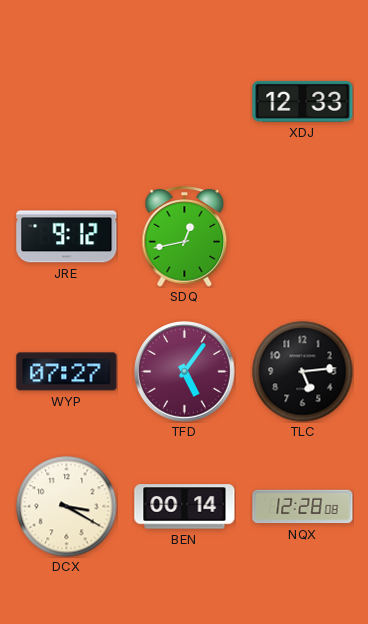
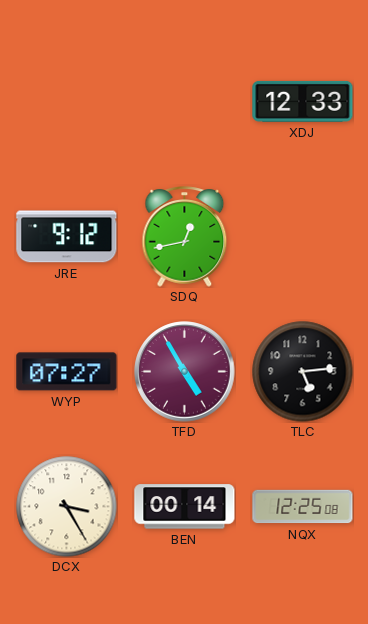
TFD: 5:06 -> 4:55 (185, 372)
DCX: 3:20 -> 3:25 (67, 507)
NQX: 12:28 -> 12:25 (303, 507)
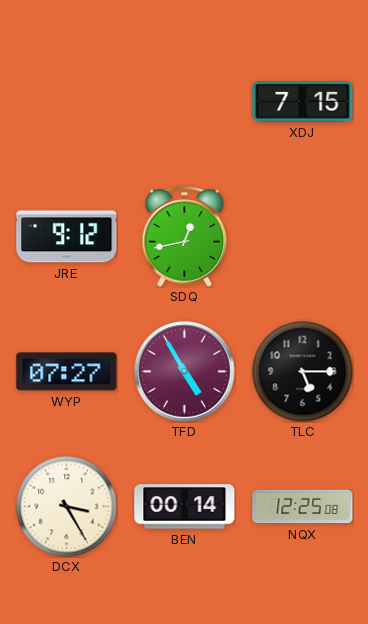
XDJ: 12:33 -> 7:15 (303, 101)
TLC: 5:14 -> 5:15 (303, 372)
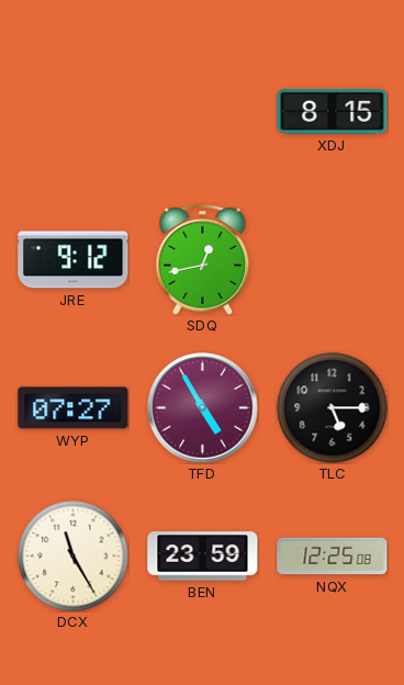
XDJ: 7:15 -> 8:15 (333, 111)
DCX: 3:25 -> 11:25 (74, 557)
BEN: 00:14 -> 23:59 (203, 557)
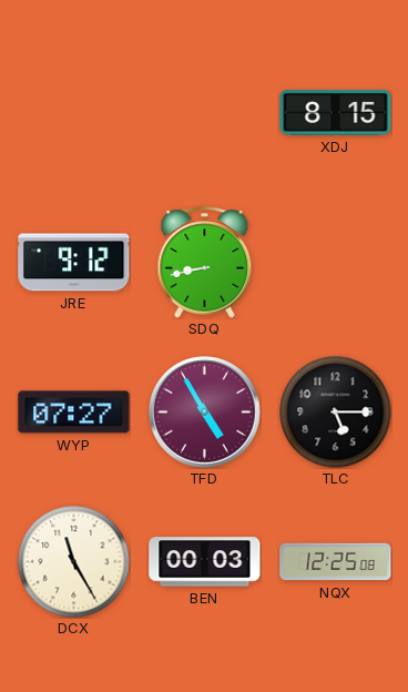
SDQ: 12:43 -> 8:43 (205, 263)
BEN: 23:59 -> 00:03 (205, 562)
